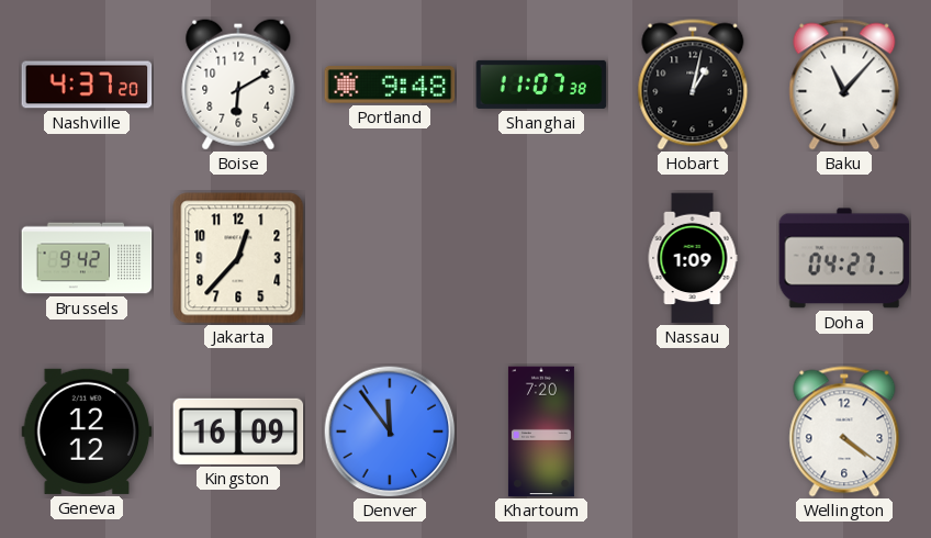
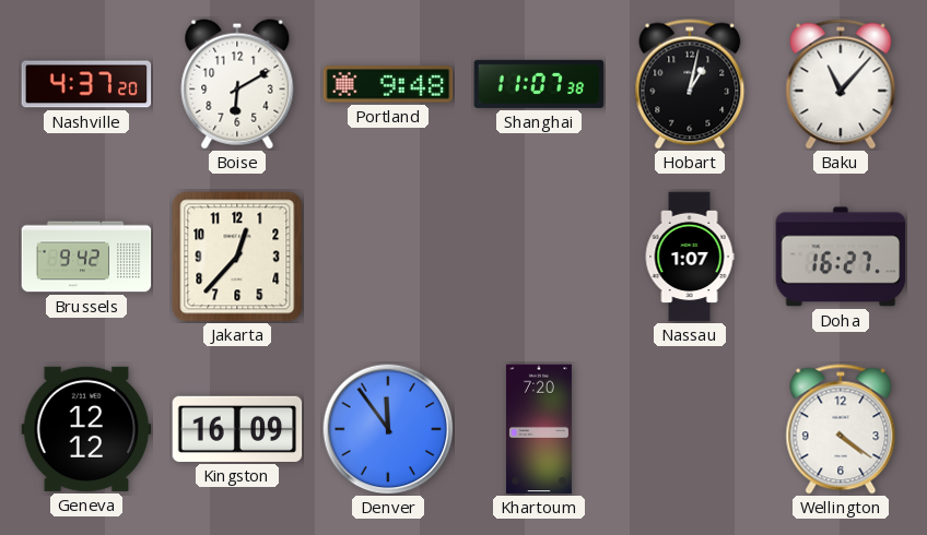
Nassau: 1:09 -> 1:07 (690, 257)
Doha: 04:27 -> 16:27 (841, 257)
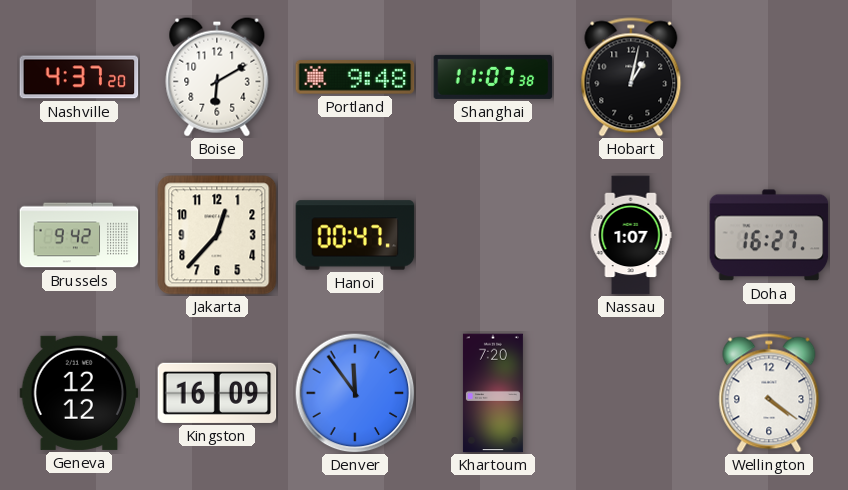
Baku: 11:07 -> none (841, 84)
Hanoi: none -> 00:47 (355, 235)
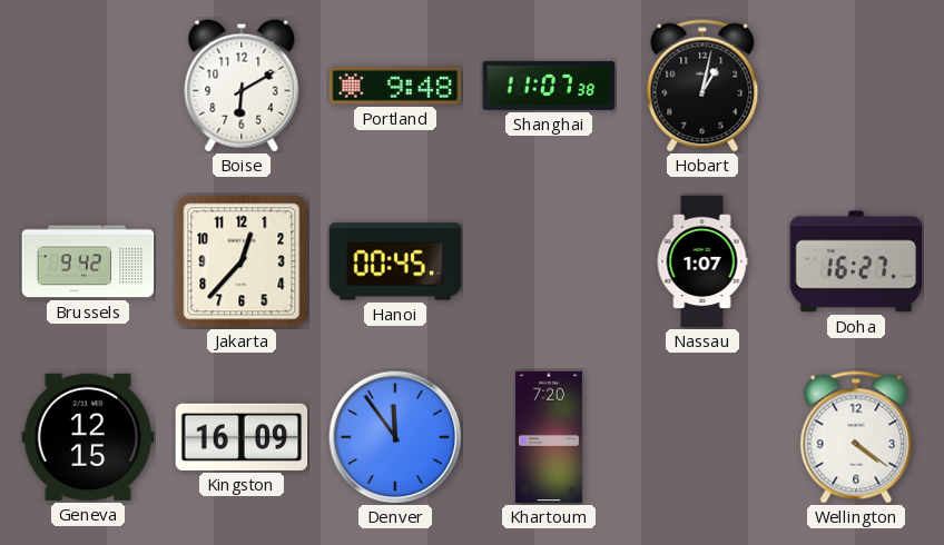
Nashville: 4:37 -> none (79, 77)
Hanoi: 00:47 -> 00:45 (395, 261)
Geneva: 12:12 -> 12:15 (88, 437)
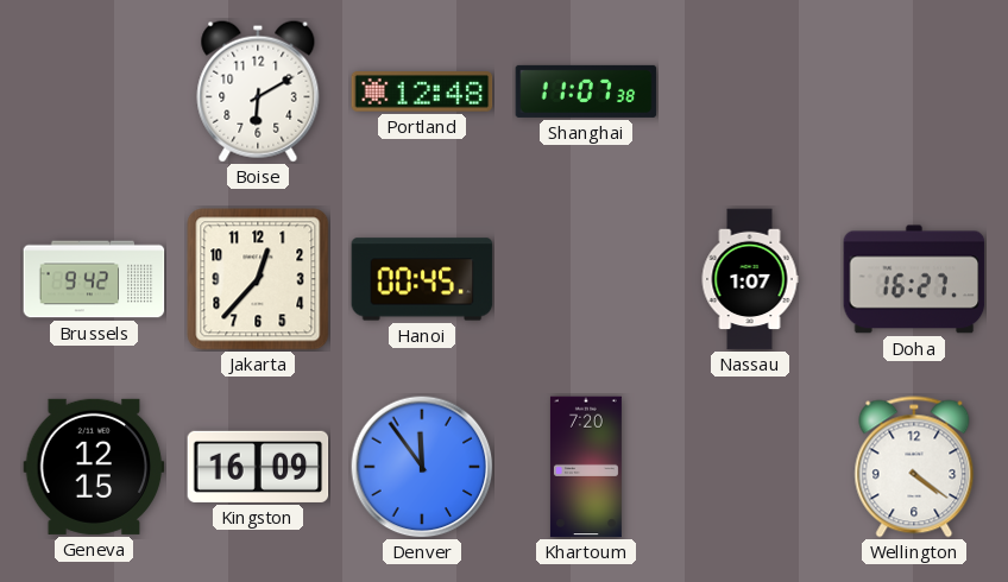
Portland: 9:48 -> 12:48 (422, 91)
Hobart: 1:02 -> none (702, 86)
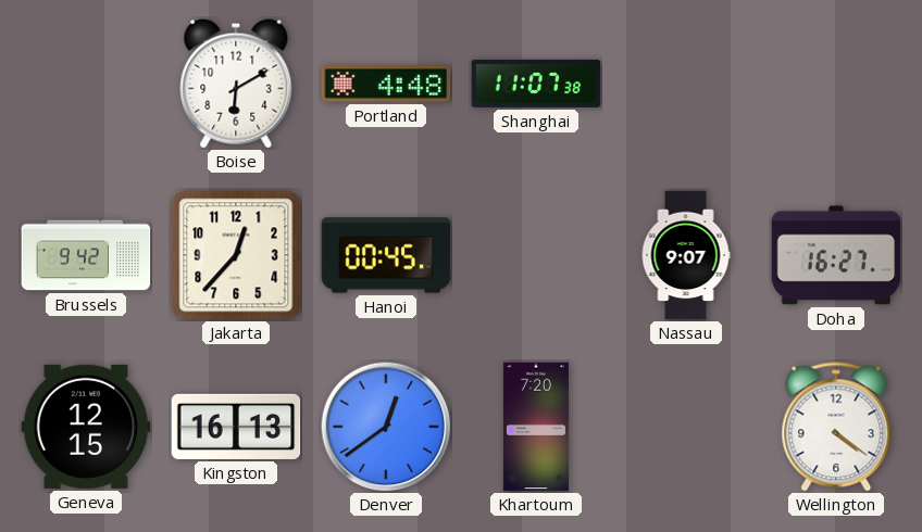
Portland: 12:48 -> 4:48 (386, 84)
Nassau: 1:07 -> 9:07 (686, 255)
Kingston: 16:09 -> 16:13 (236, 427)
Denver: 11:54 -> 12:39 (386, 427)
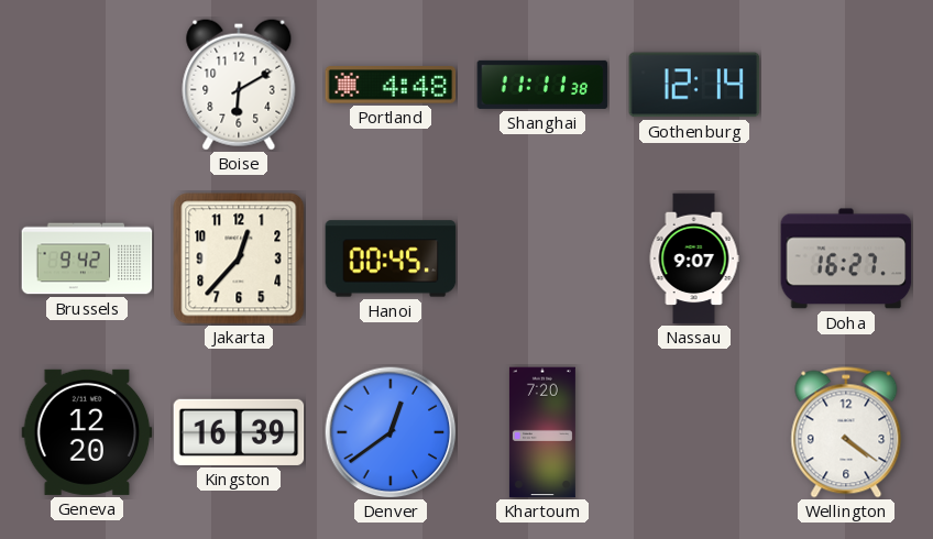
Shanghai: 11:07 -> 11:11 (542, 85)
Gothenburg: none -> 12:14 (694, 85)
Geneva: 12:15 -> 12:20 (87, 432)
Kingston: 16:13 -> 16:39 (239, 432)
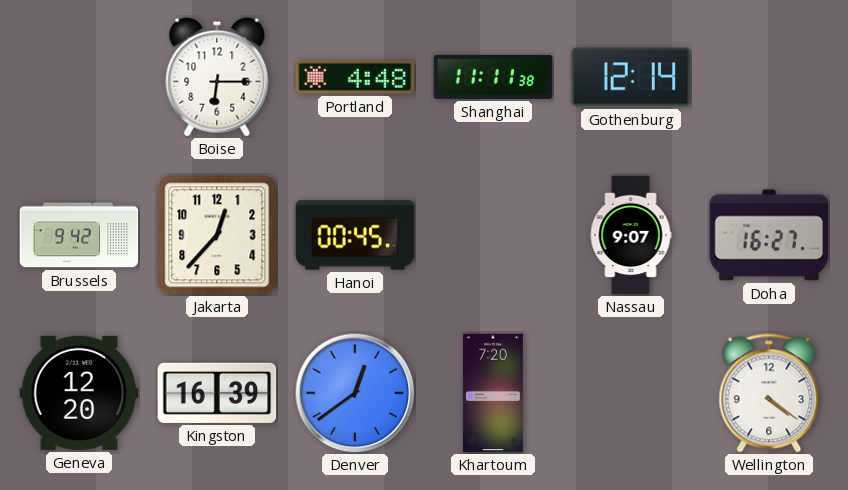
Boise: 6:10 -> 6:15 (217, 77)
